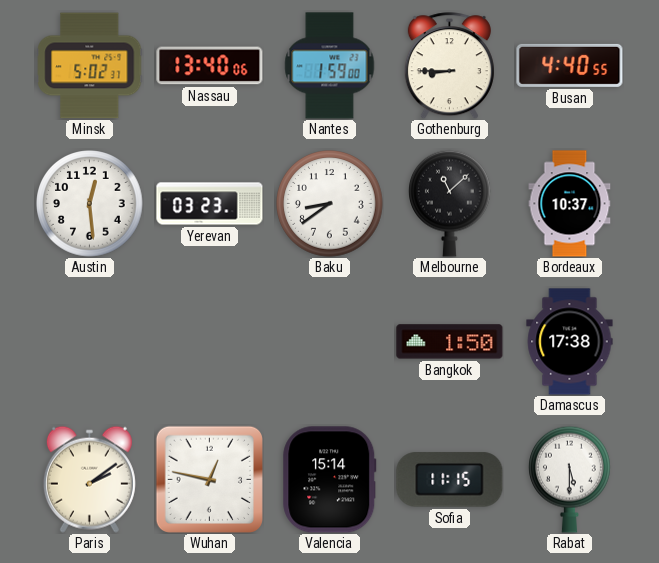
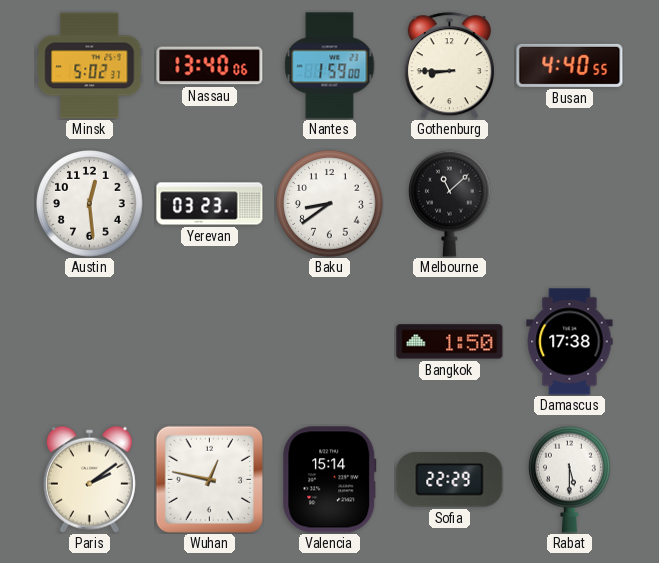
Bordeaux: 10:37 -> none (570, 204)
Sofia: 11:15 -> 22:29 (450, 480)
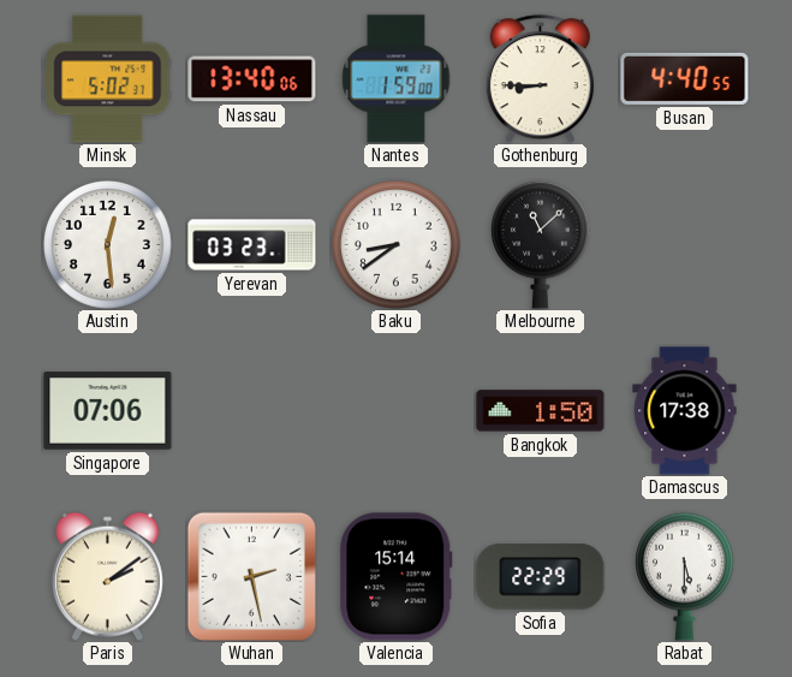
Singapore: none -> 07:06 (108, 411)
Wuhan: 12:47 -> 2:28 (251, 576)
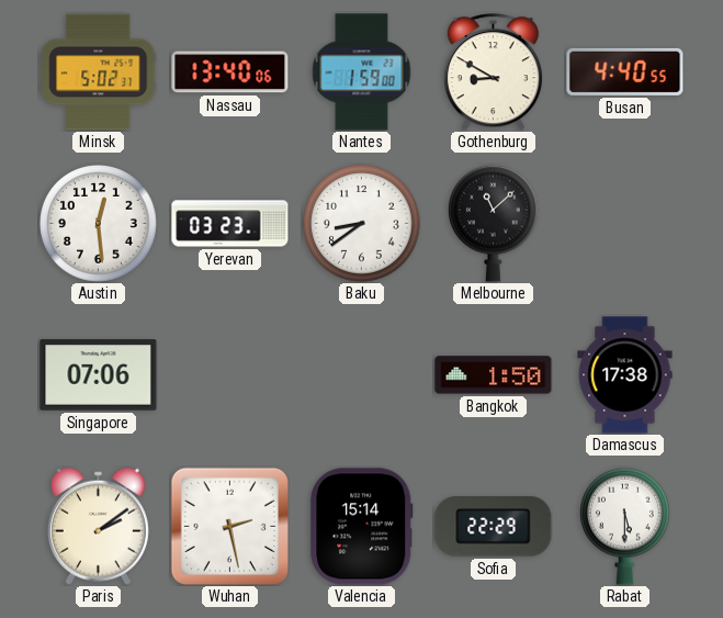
Gothenburg: 8:45 -> 8:50 (493, 72)
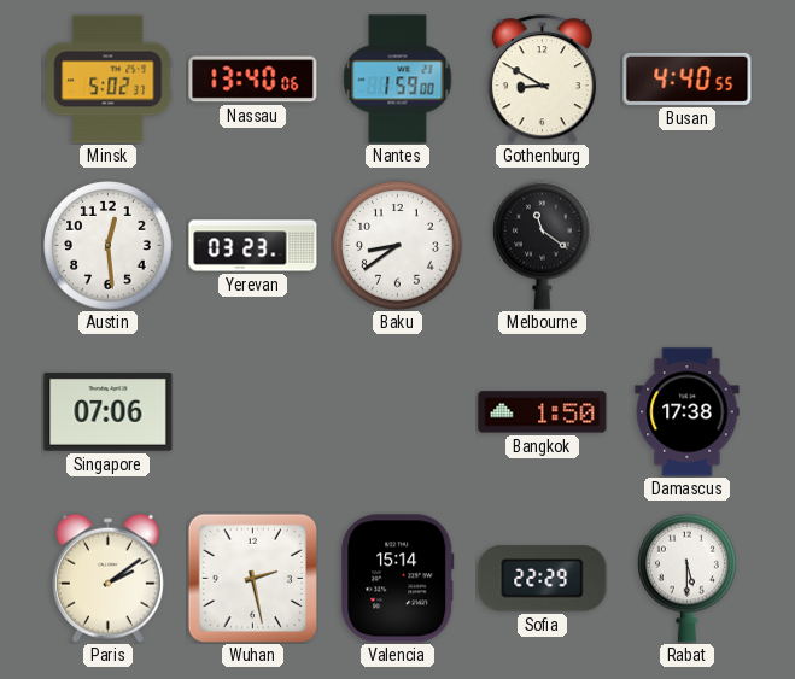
Melbourne: 11:08 -> 11:21 (543, 245)
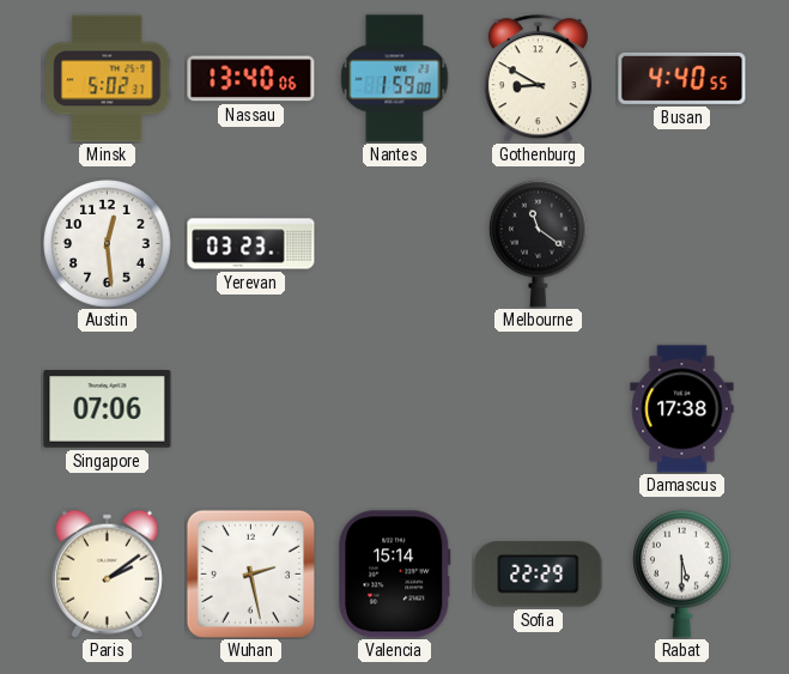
Baku: 8:39 -> none (398, 246)
Bangkok: 1:50 -> none (543, 412)
